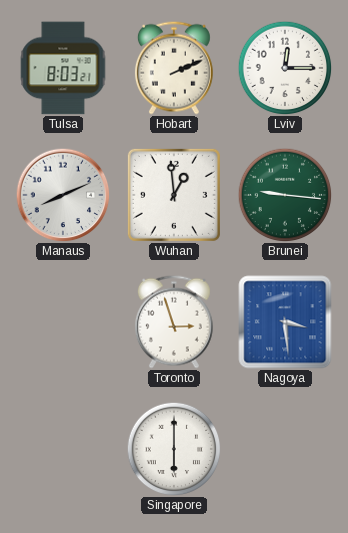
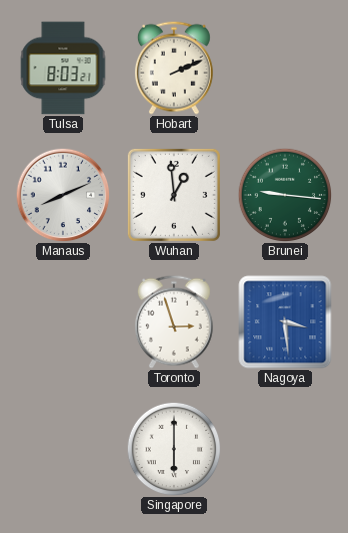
Lviv: 12:15 -> none (285, 68)
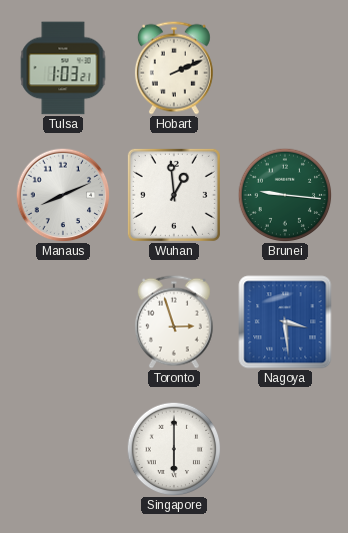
Tulsa: 8:03 -> 1:03 (63, 68)
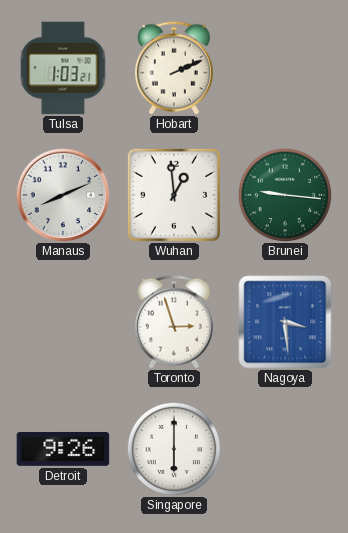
Detroit: none -> 9:26 (63, 449)
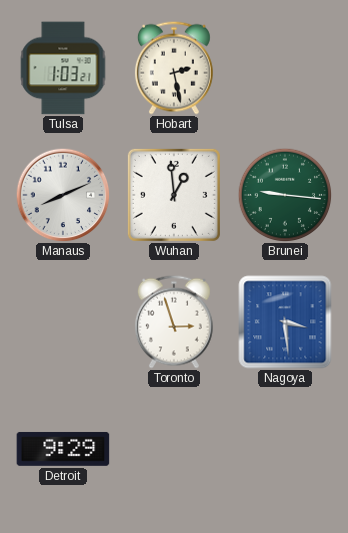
Hobart: 2:11 -> 2:28 (174, 68)
Detroit: 9:26 -> 9:29 (63, 449)
Singapore: 6:00 -> none (174, 449)
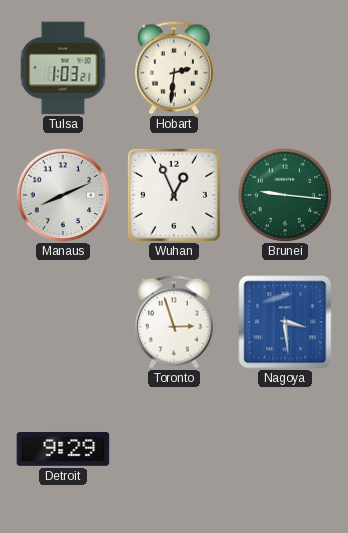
Hobart: 2:28 -> 2:31 (174, 68)
Wuhan: 12:59 -> 12:56 (174, 195)
